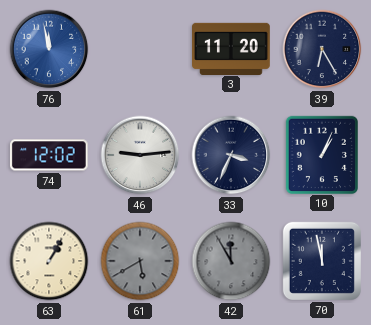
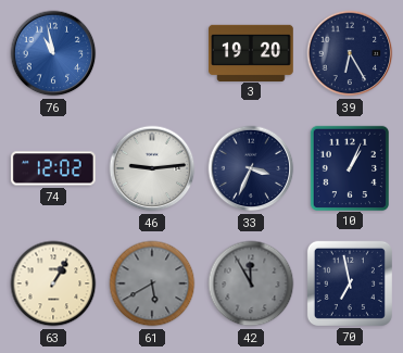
76: 11:58 -> 10:58 (53, 53)
3: 11:20 -> 19:20 (252, 52)
70: 11:58 -> 6:58 (350, 283)
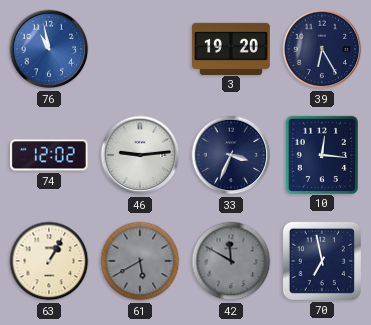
10: 1:04 -> 12:16 (321, 154)
42: 11:55 -> 11:50 (231, 261)
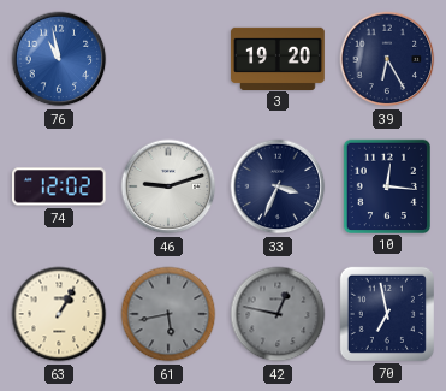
46: 9:14 -> 9:12 (168, 186)
61: 5:40 -> 5:43 (168, 314)
42: 11:50 -> 12:47 (278, 314)
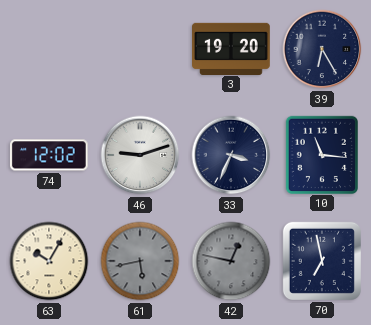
76: 10:58 -> none (59, 59)
10: 12:16 -> 11:16 (321, 154)
63: 1:05 -> 10:05 (49, 261)
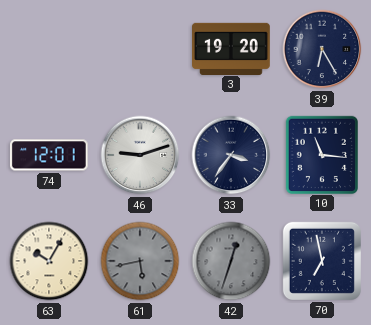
74: 12:02 -> 12:01 (49, 155)
33: 3:34 -> 3:36 (231, 155)
42: 12:47 -> 12:33 (231, 261)
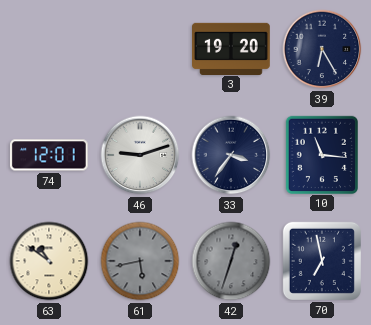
63: 10:05 -> 10:51 (49, 261)
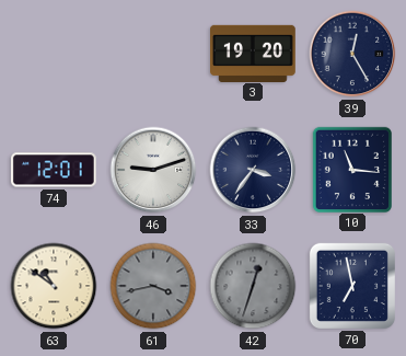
39: 6:25 -> 12:25 (352, 54)
61: 5:43 -> 3:43 (153, 286)
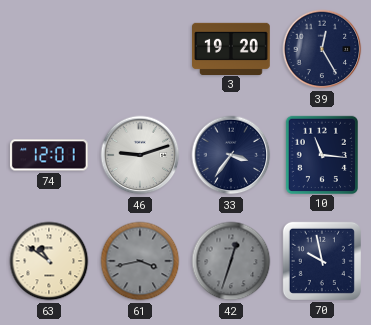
70: 6:58 -> 9:58 (322, 261)
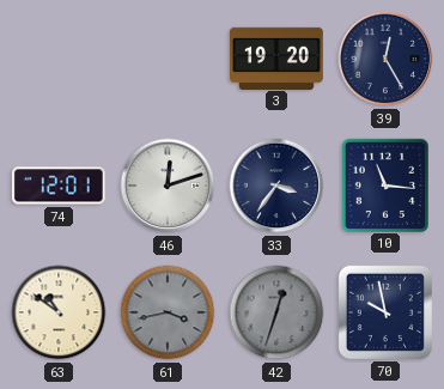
46: 9:12 -> 12:12 (168, 186)
